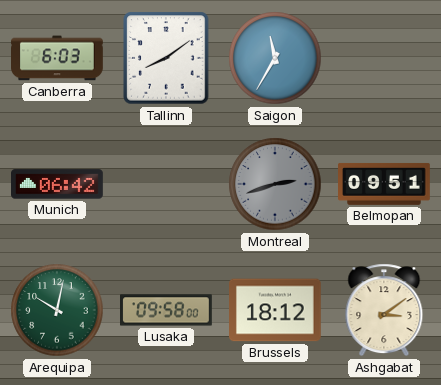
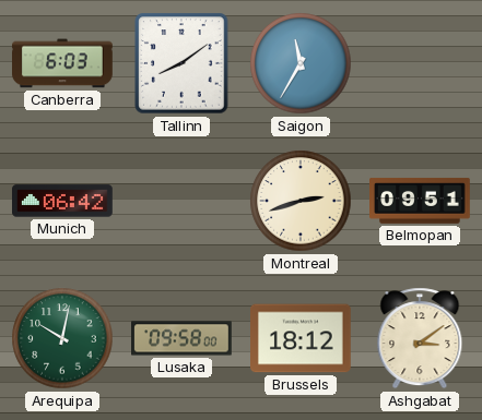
Montreal dial: grey -> cream (301, 201)
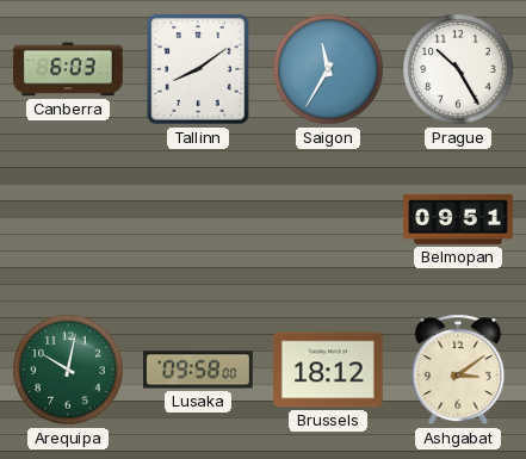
Prague: none -> 10:25 (458, 69)
Munich: 06:42 -> none (63, 201)
Montreal: 2:42 -> none (301, 201)
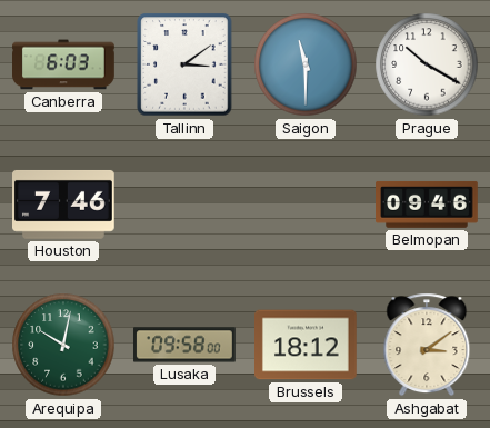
Tallinn: 8:09 -> 3:09 (184, 64)
Saigon: 11:35 -> 11:30 (306, 64)
Prague: 10:25 -> 10:20 (427, 64)
Houston: none -> 7:46 (64, 205)
Belmopan: 09:51 -> 09:46 (428, 205)
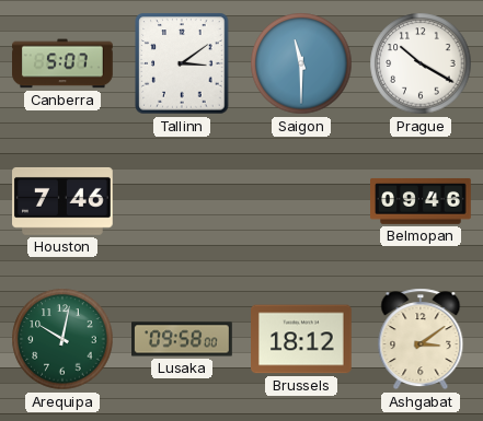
Canberra: 6:03 -> 5:07 (64, 63)
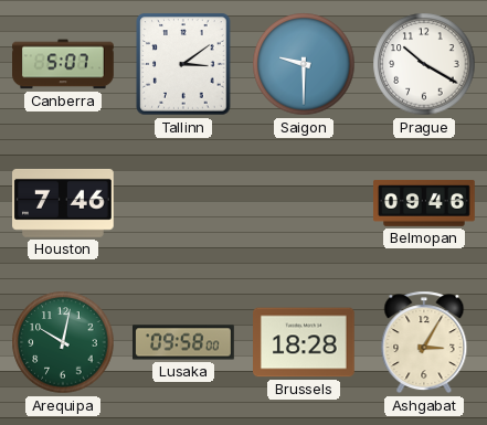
Saigon: 11:30 -> 9:30 (304, 64)
Brussels: 18:12 -> 18:28 (305, 342)
Ashgabat: 3:09 -> 3:05 (424, 342)
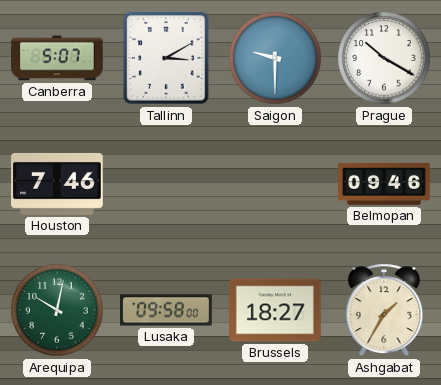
Tallinn: 3:09 -> 3:10 (166, 58)
Brussels: 18:28 -> 18:27 (276, 310)
Ashgabat: 3:05 -> 1:35 (384, 310)
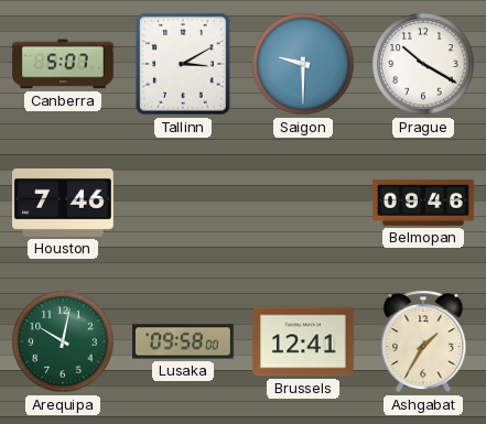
Brussels: 18:27 -> 12:41 (304, 341)
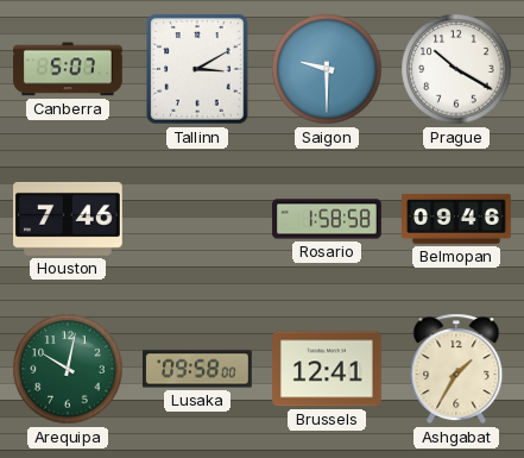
Rosario: none -> 1:58 (327, 219)
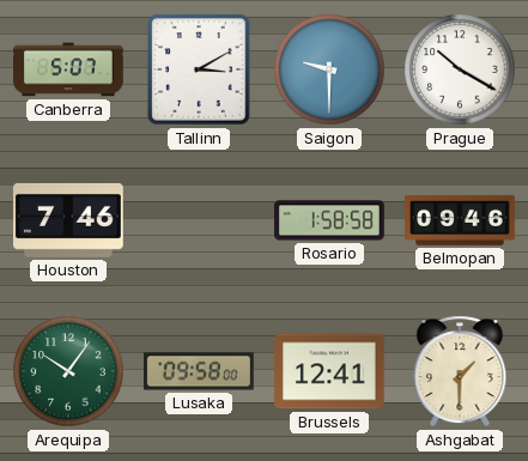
Arequipa: 10:02 -> 10:06 (68, 371)
Ashgabat: 1:35 -> 1:30 (460, 371)
